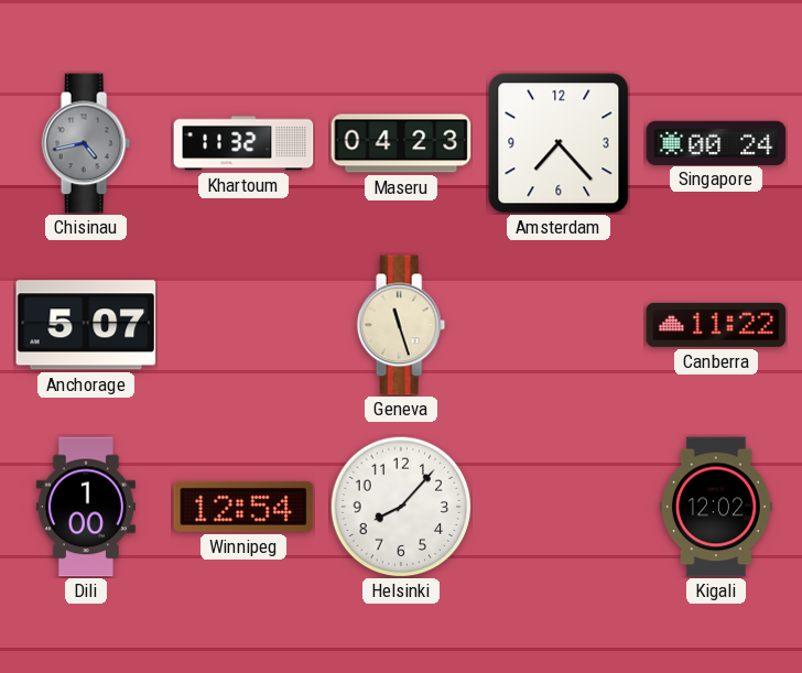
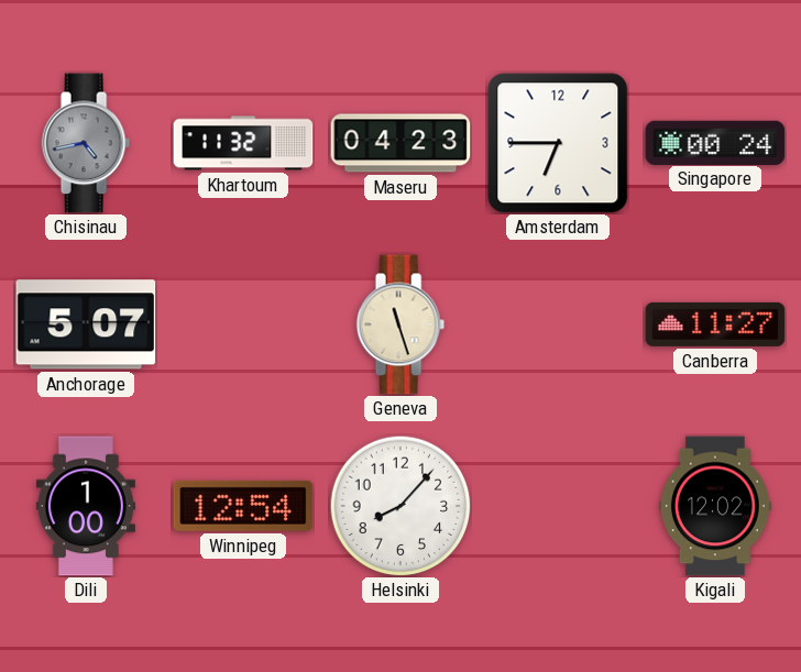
Amsterdam: 7:23 -> 6:45 (558, 143)
Canberra: 11:22 -> 11:27 (715, 324)
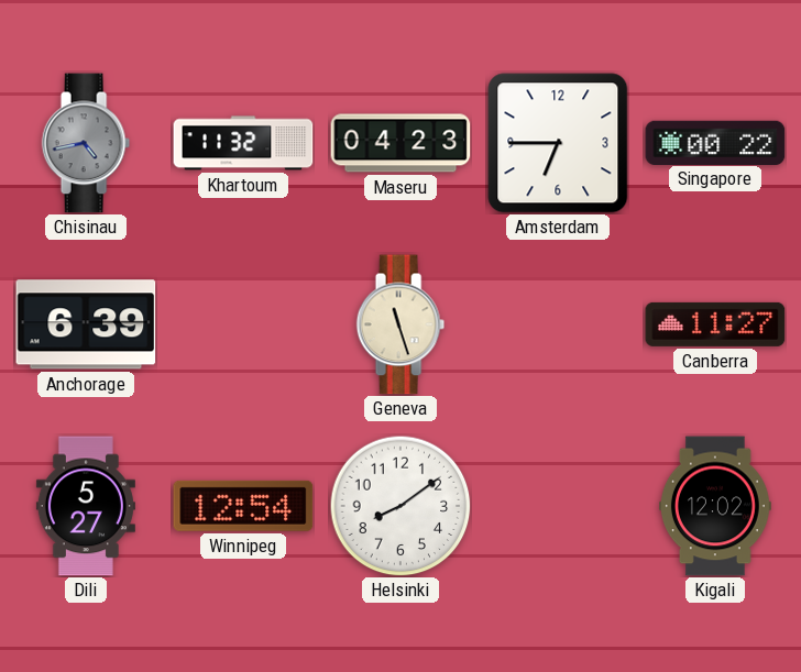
Singapore: 00:24 -> 00:22 (715, 142)
Anchorage: 5:07 -> 6:39 (86, 324)
Dili: 1:00 -> 5:27 (86, 506)
Helsinki: 8:07 -> 8:09 (401, 506)
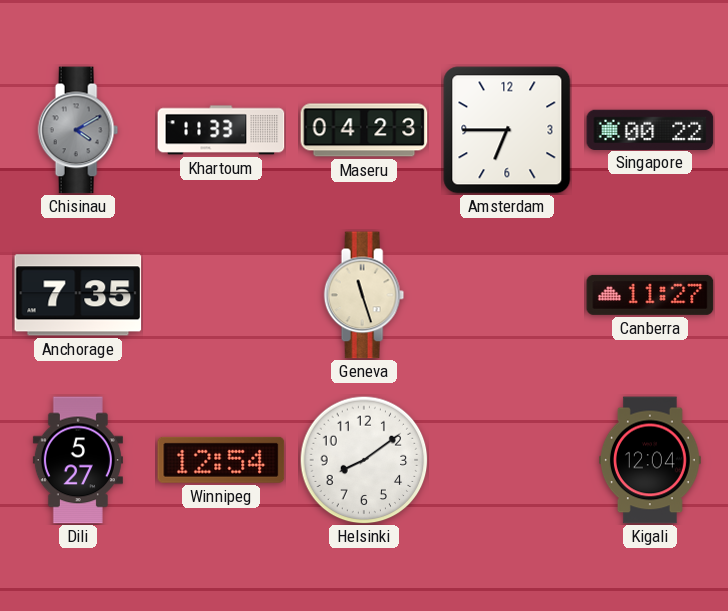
Chisinau: 4:43 -> 4:10 (78, 130)
Khartoum: 11:32 -> 11:33 (221, 130)
Anchorage: 6:39 -> 7:35 (78, 295)
Kigali: 12:02 -> 12:04 (650, 460)
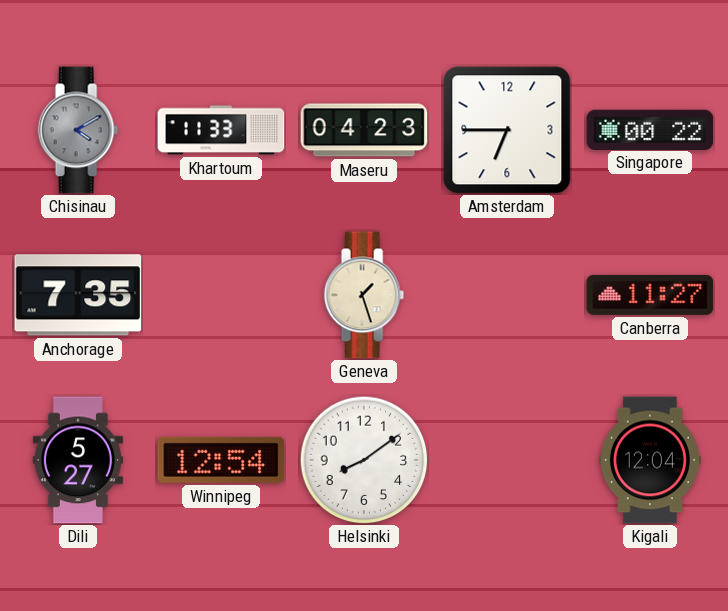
Geneva: 11:27 -> 1:27 (364, 295)
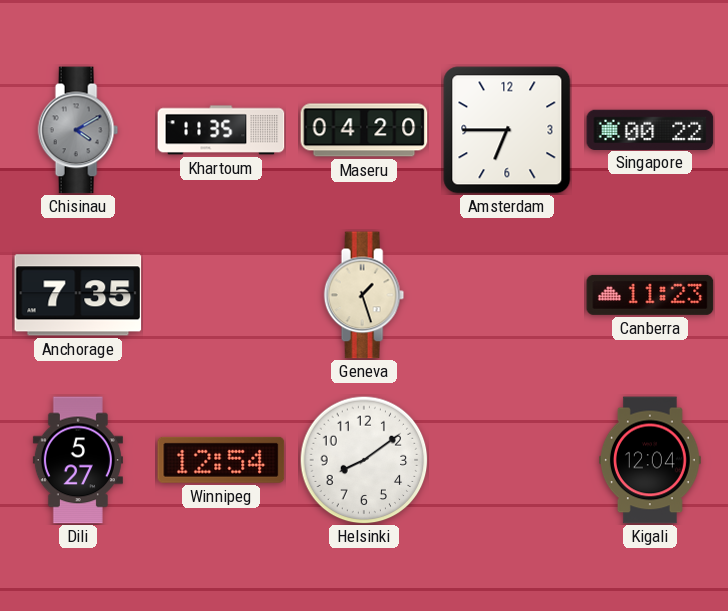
Khartoum: 11:33 -> 11:35 (221, 130)
Maseru: 04:23 -> 04:20 (364, 130)
Canberra: 11:27 -> 11:23 (650, 295)
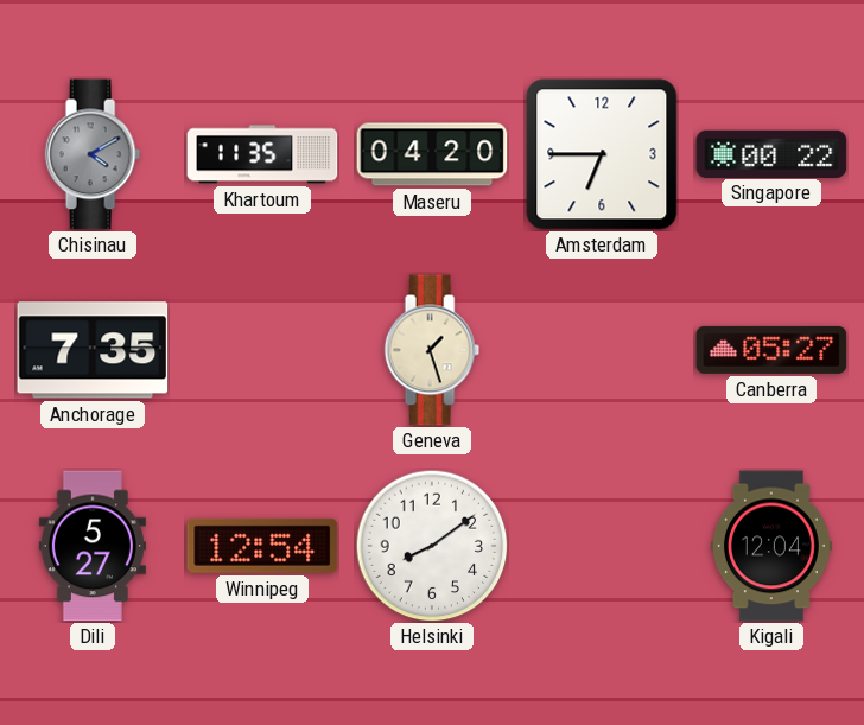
Canberra: 11:23 -> 05:27 (771, 350)
